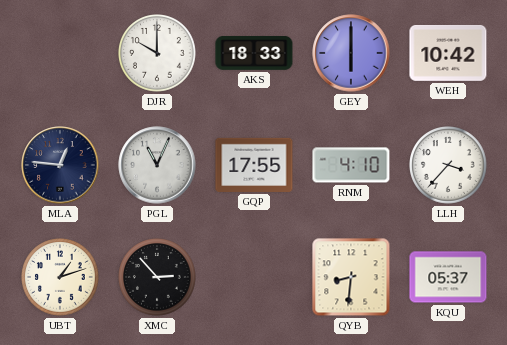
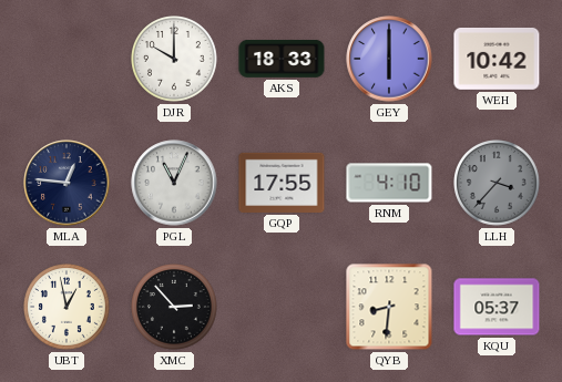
LLH dial: white -> grey (498, 184)
UBT: 1:12 -> 12:58 (68, 308)
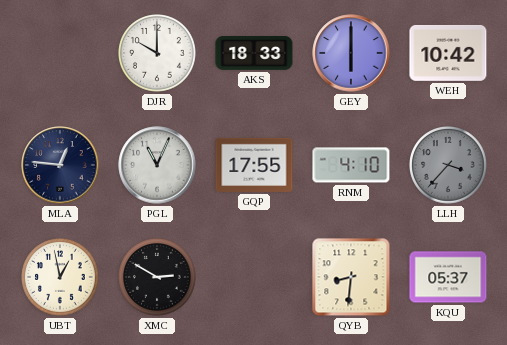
XMC: 2:53 -> 2:50 (158, 278)
